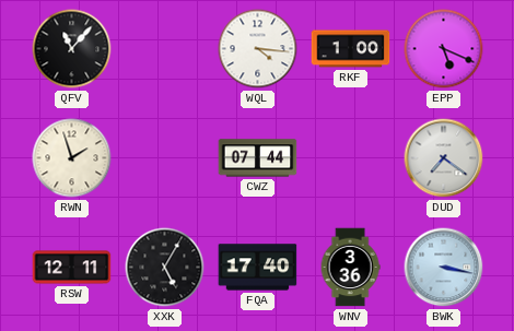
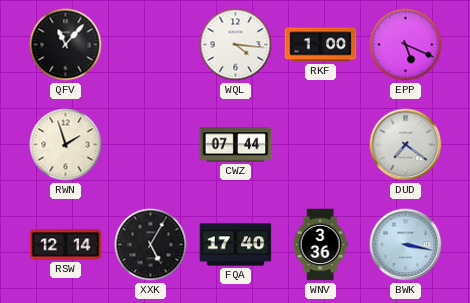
RSW: 12:11 -> 12:14 (66, 245)
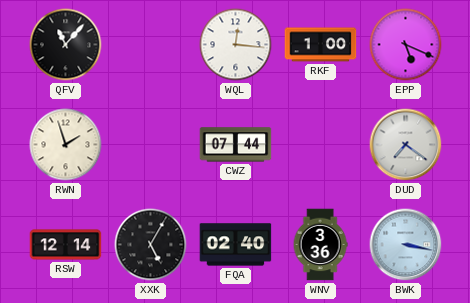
WQL: 4:16 -> 12:16 (236, 45)
FQA: 17:40 -> 02:40 (236, 245)
